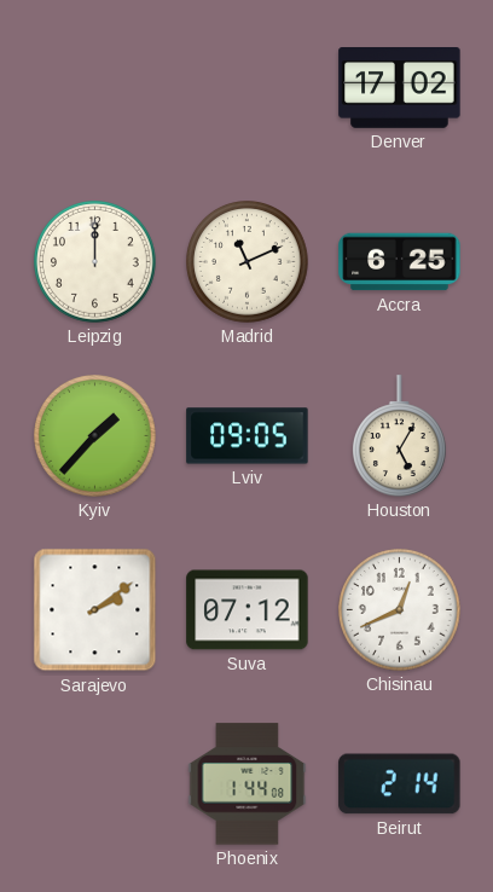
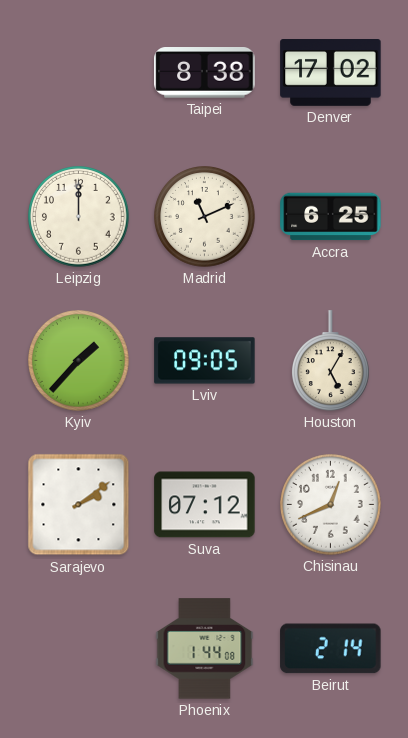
Taipei: none -> 8:38 (205, 73)
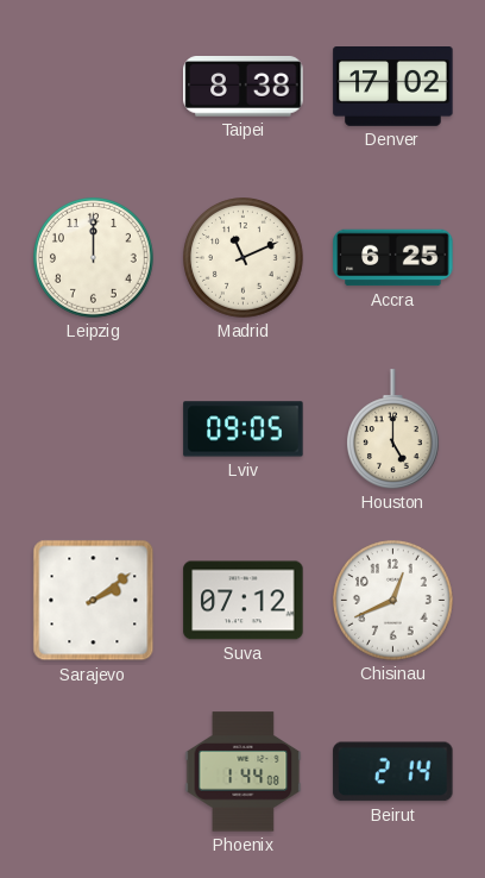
Kyiv: 1:37 -> none (79, 361)
Houston: 5:05 -> 5:00 (392, 429)
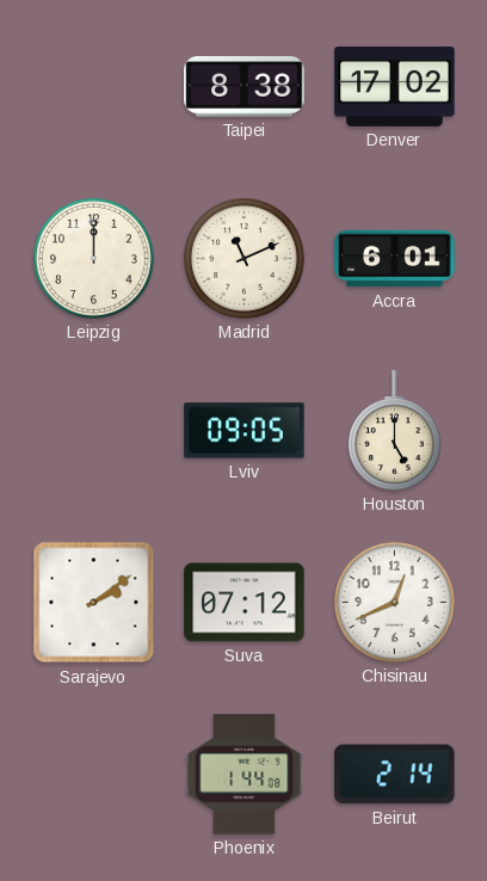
Accra: 6:25 -> 6:01 (395, 259)
